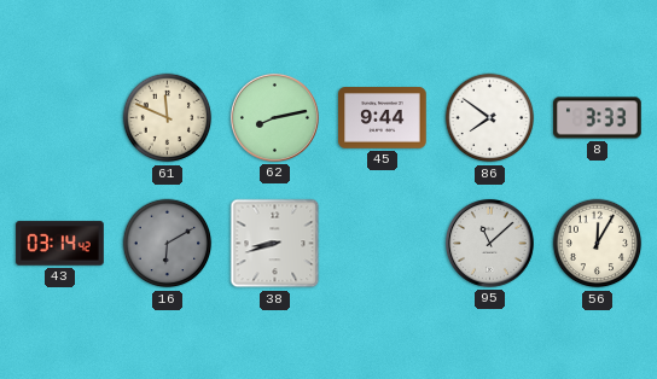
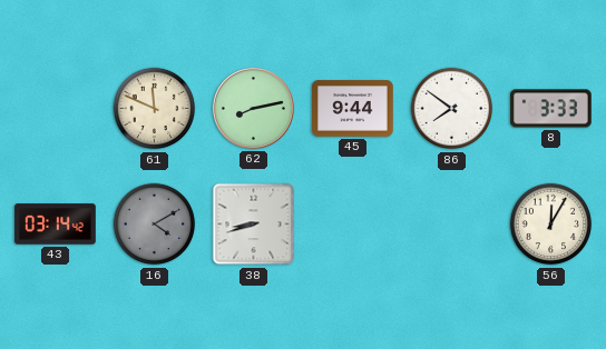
16: 6:10 -> 4:10 (155, 225)
95: 11:08 -> none (489, 243)
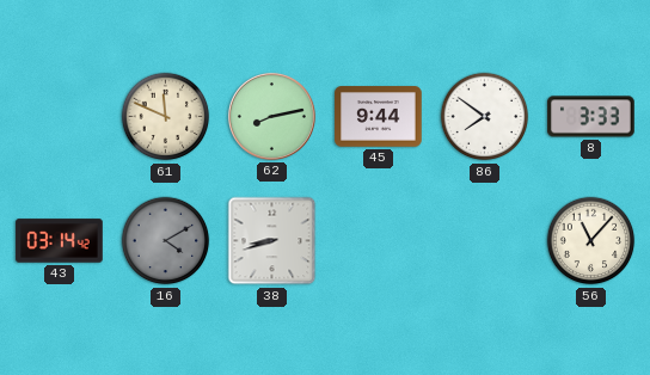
56: 12:05 -> 11:07 (591, 241)
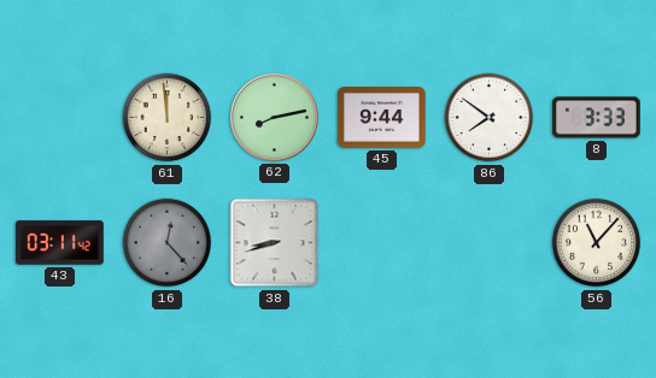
61: 11:49 -> 11:59 (168, 118)
43: 03:14 -> 03:11 (60, 243)
16: 4:10 -> 12:23 (168, 243)
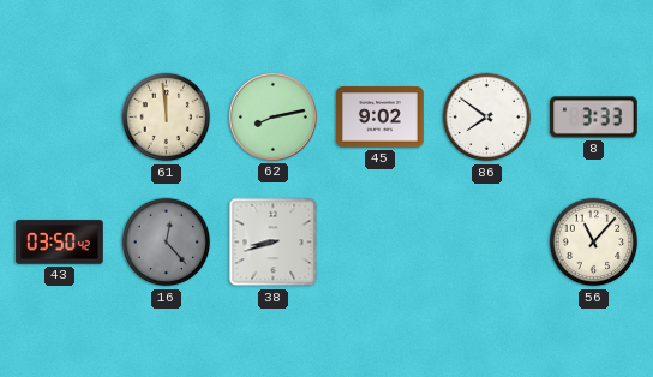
45: 9:44 -> 9:02 (381, 118)
43: 03:11 -> 03:50 (60, 243)
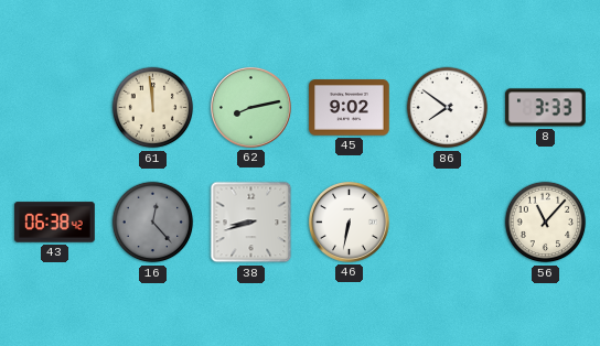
43: 03:50 -> 06:38 (55, 223)
46: none -> 6:32 (349, 221)
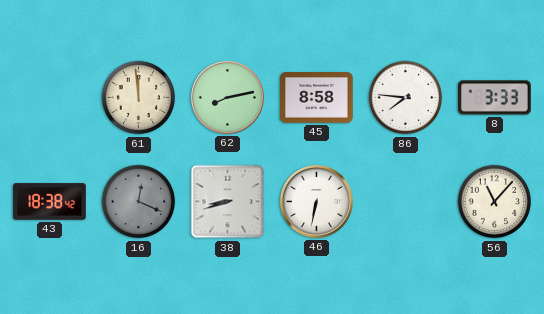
45: 9:02 -> 8:58 (317, 98)
86: 7:51 -> 7:46 (406, 98)
43: 06:38 -> 18:38 (50, 202)
16: 12:23 -> 12:19 (139, 202)
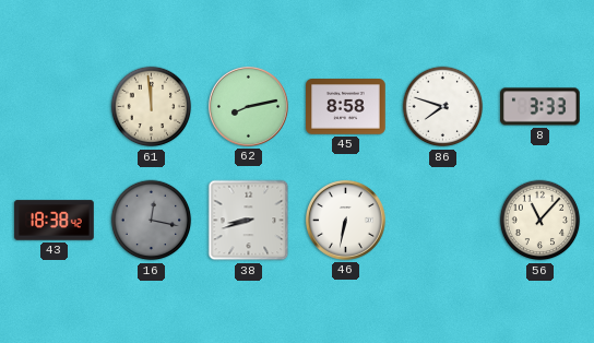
86: 7:46 -> 7:48 (443, 107)
16: 12:19 -> 12:17 (152, 221)
